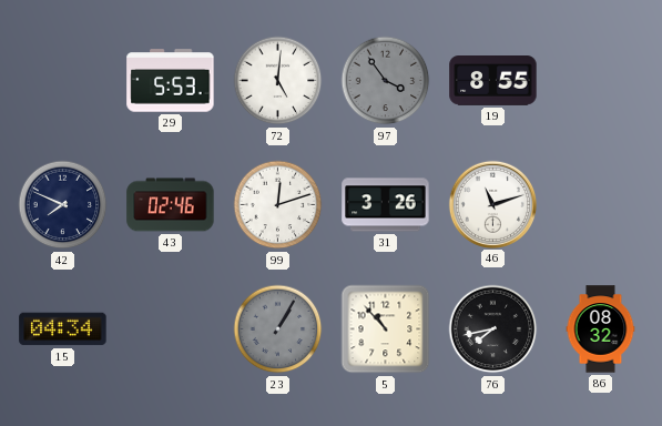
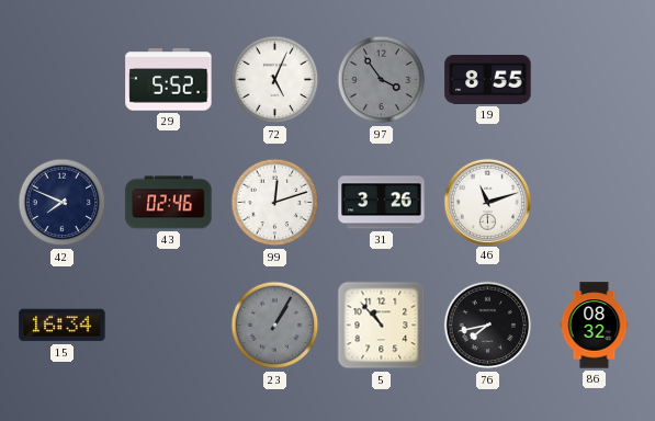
29: 5:53 -> 5:52 (169, 80)
72: 5:01 -> 5:04 (275, 80)
15: 04:34 -> 16:34 (63, 326)
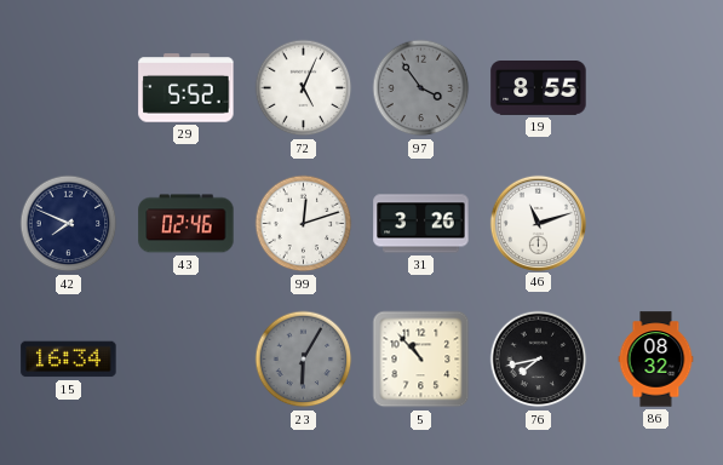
23: 1:05 -> 6:05 (304, 360)
